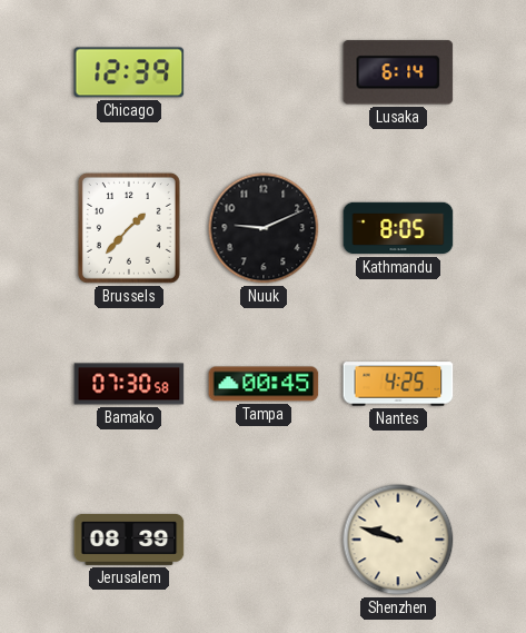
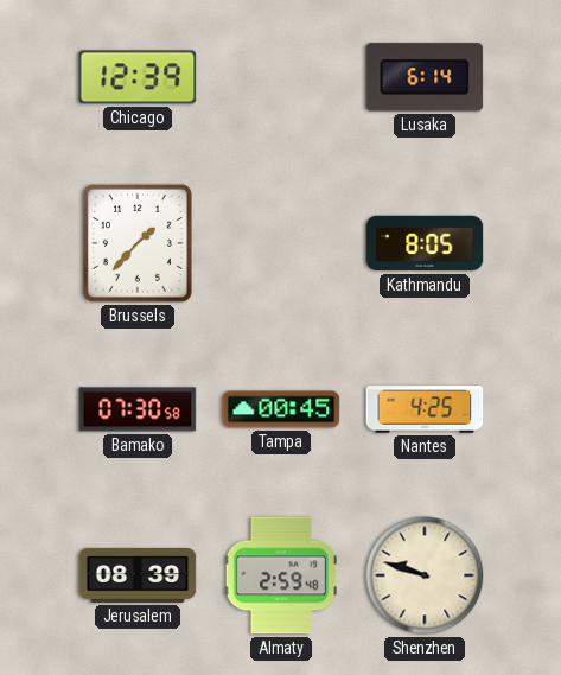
Nuuk: 9:11 -> none (264, 228)
Almaty: none -> 2:59 (281, 575)
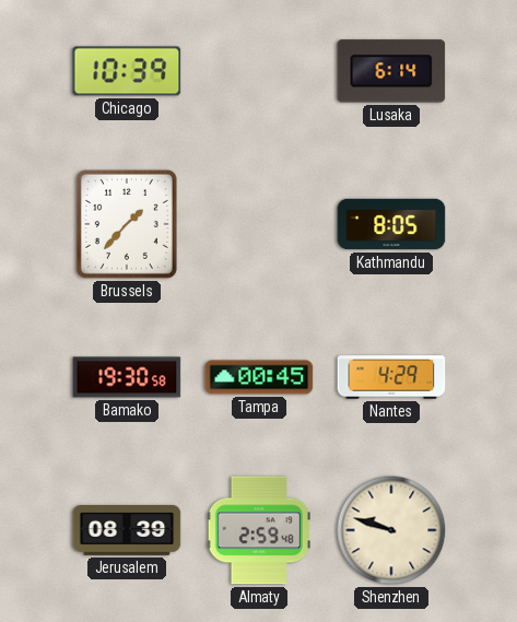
Chicago: 12:39 -> 10:39 (127, 71)
Bamako: 07:30 -> 19:30 (127, 377)
Nantes: 4:25 -> 4:29 (391, 377)
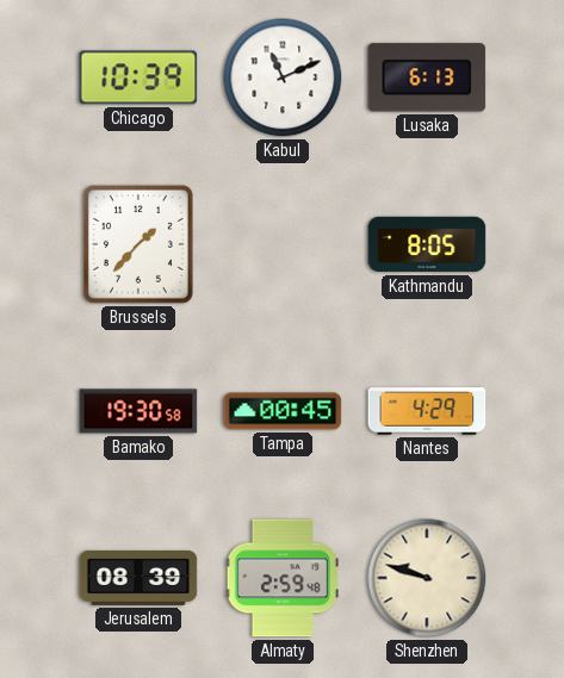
Kabul: none -> 11:11 (283, 77)
Lusaka: 6:14 -> 6:13 (427, 77)
